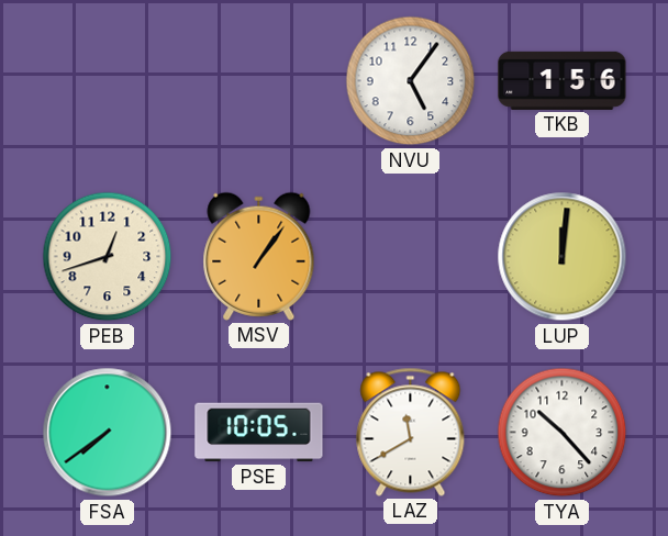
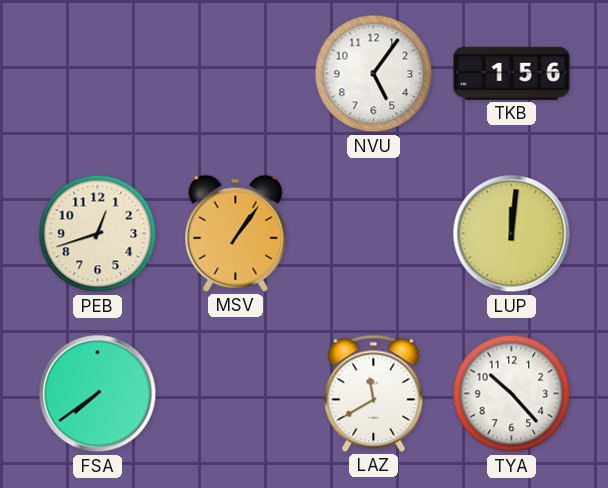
PSE: 10:05 -> none (259, 433)
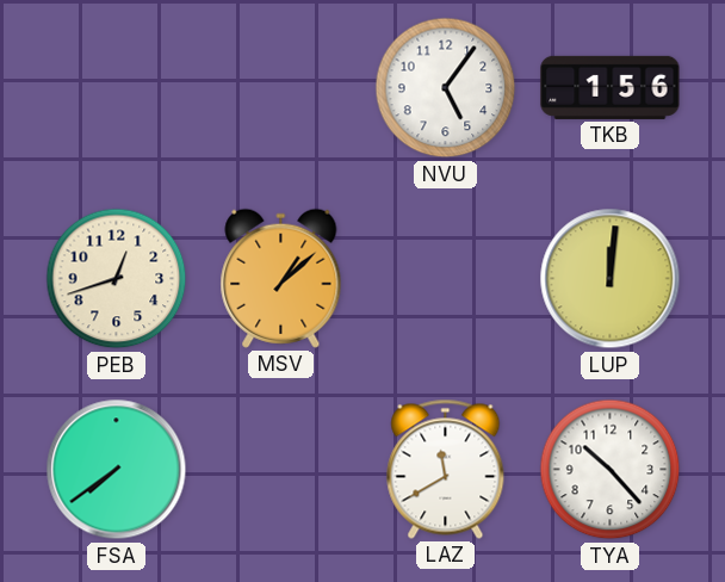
MSV: 1:06 -> 1:08 (281, 278)
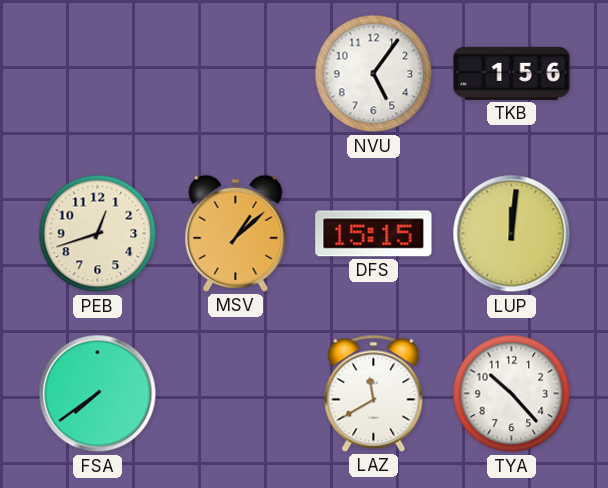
DFS: none -> 15:15 (374, 234)
